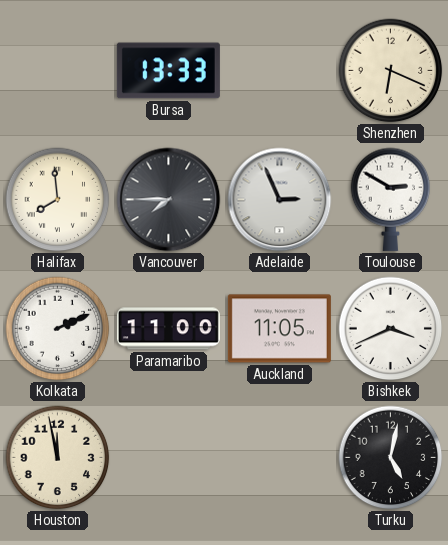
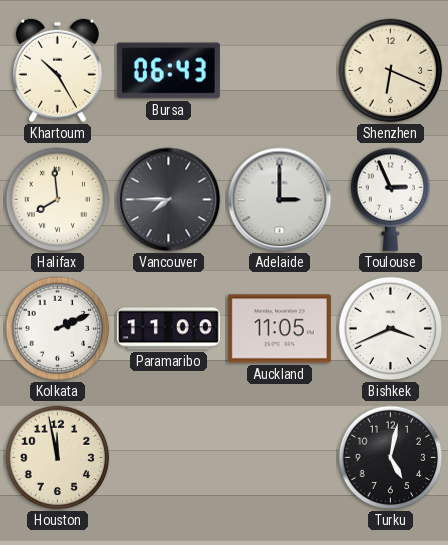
Khartoum: none -> 10:25 (57, 71)
Bursa: 13:33 -> 06:43 (168, 71)
Adelaide: 2:56 -> 3:00 (280, 200)
Toulouse: 2:50 -> 2:56 (391, 199)
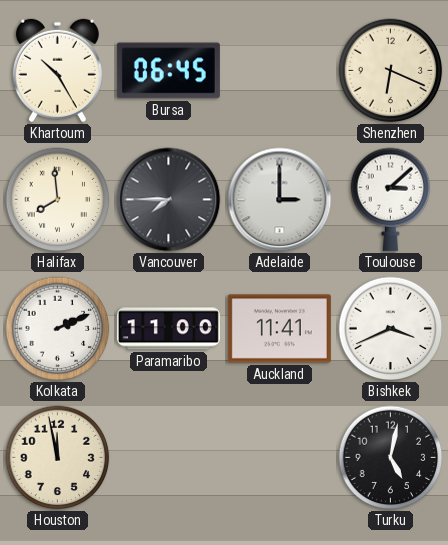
Bursa: 06:43 -> 06:45 (168, 71)
Toulouse: 2:56 -> 3:08 (391, 199)
Auckland: 11:05 -> 11:41 (279, 329)
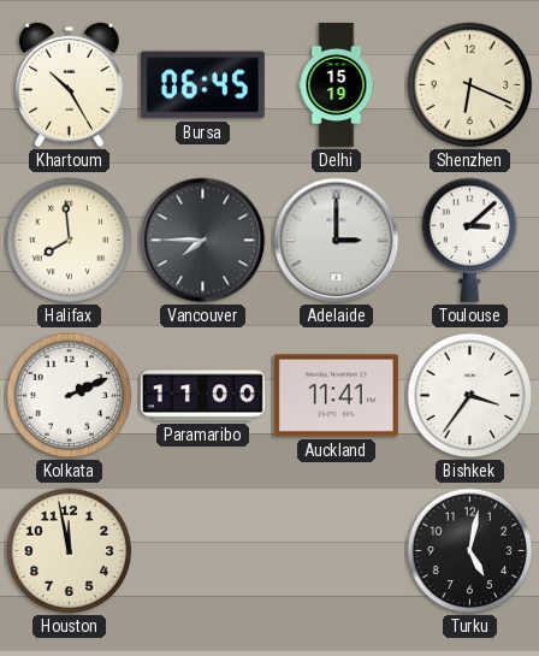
Delhi: none -> 15:19 (337, 84)
Bishkek: 3:41 -> 3:36 (470, 396)
